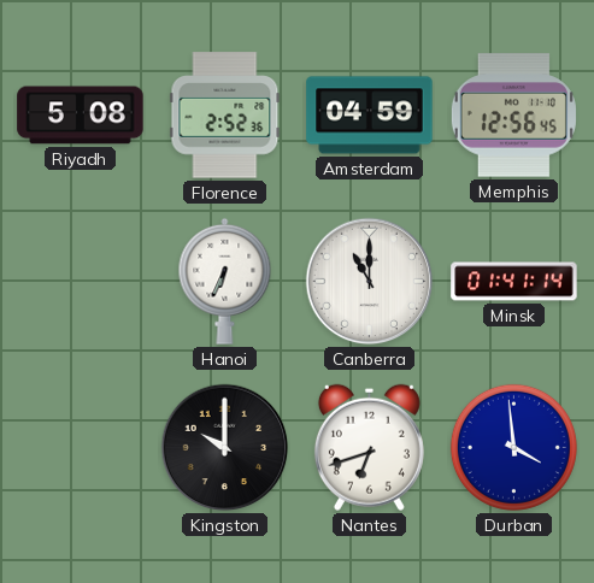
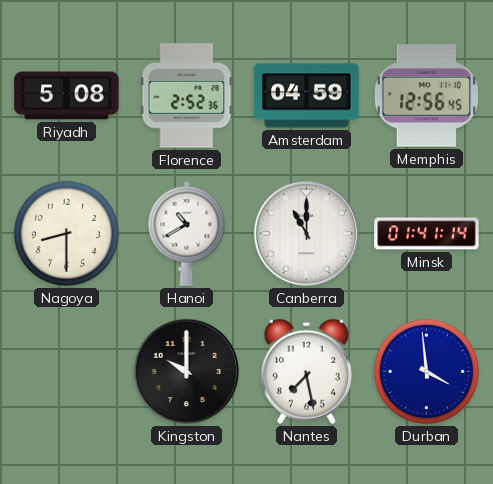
Nagoya: none -> 8:30 (66, 233)
Hanoi: 6:34 -> 10:40 (187, 233)
Nantes: 6:42 -> 7:28 (306, 371)
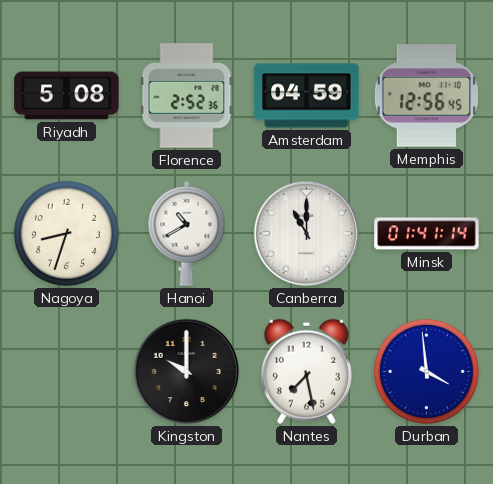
Nagoya: 8:30 -> 8:33 (66, 233)
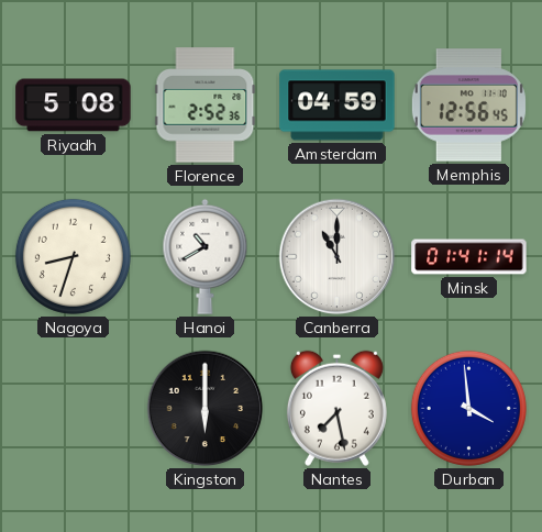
Kingston: 10:00 -> 6:00 (206, 409)
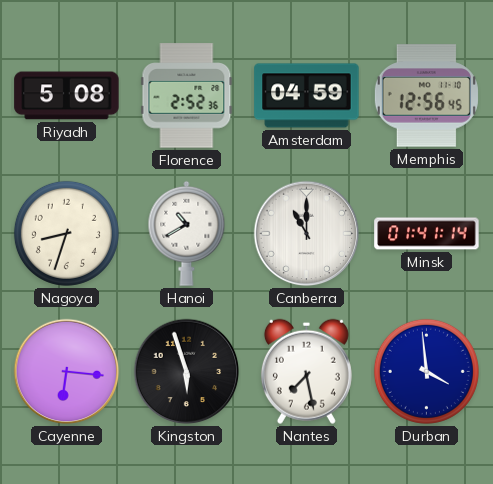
Cayenne: none -> 6:16 (67, 372)
Kingston: 6:00 -> 5:57 (187, 372)
